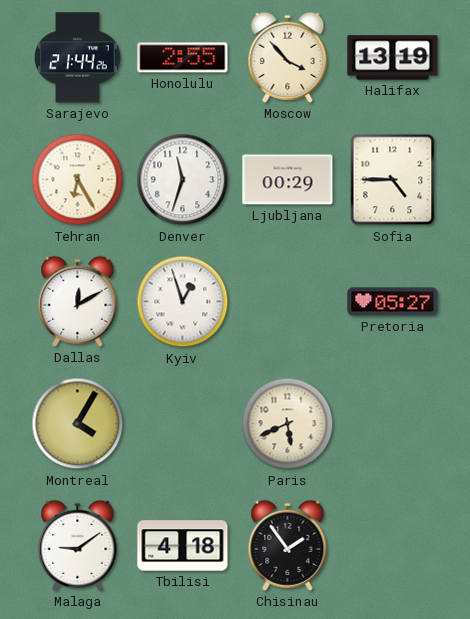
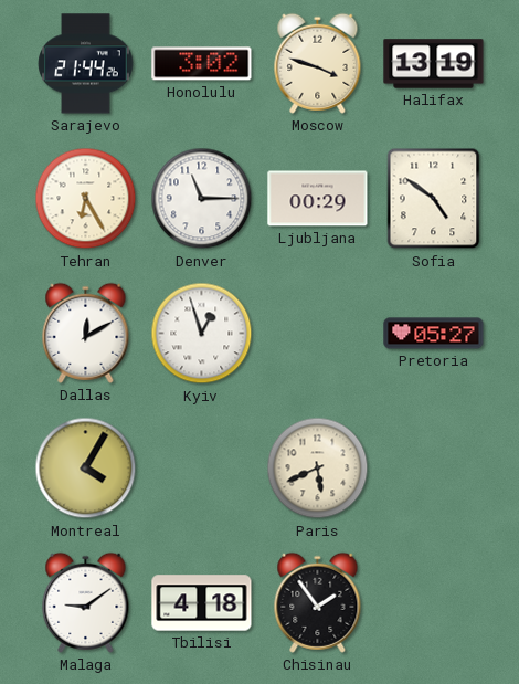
Honolulu: 2:55 -> 3:02 (202, 64)
Moscow: 3:53 -> 3:48 (318, 63)
Denver: 11:33 -> 11:15 (202, 199)
Sofia: 4:45 -> 4:51 (434, 199)
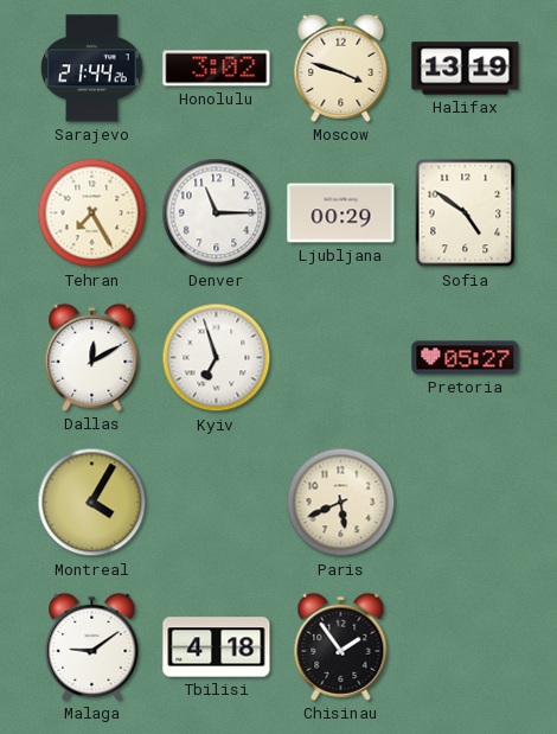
Tehran: 6:25 -> 7:25 (92, 213)
Kyiv: 12:57 -> 6:57 (217, 358)
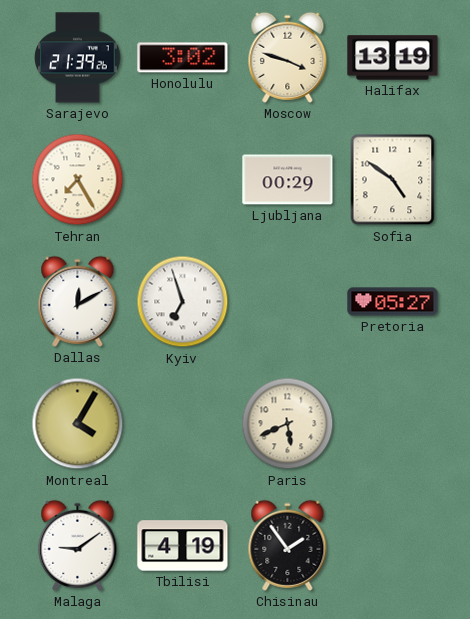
Sarajevo: 21:44 -> 21:39 (78, 58)
Denver: 11:15 -> none (217, 213)
Tbilisi: 4:18 -> 4:19 (183, 546)
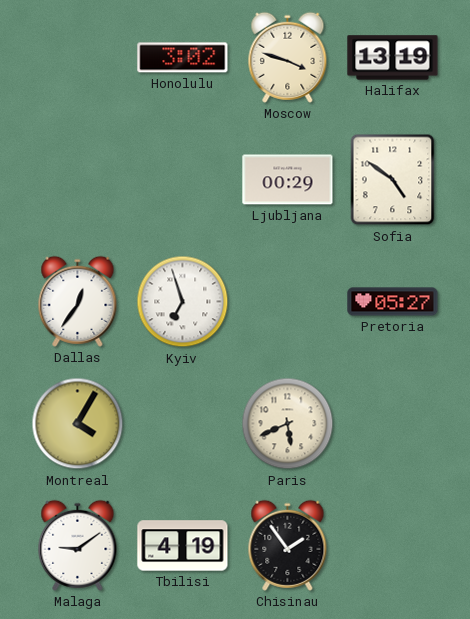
Sarajevo: 21:39 -> none (78, 58)
Tehran: 7:25 -> none (78, 180)
Dallas: 12:10 -> 12:36 (78, 301)
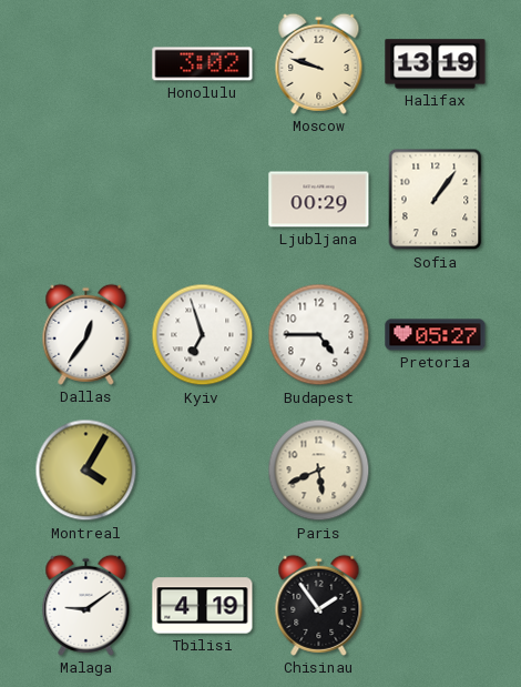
Moscow: 3:48 -> 9:48 (319, 63)
Sofia: 4:51 -> 1:06 (436, 200)
Budapest: none -> 4:45 (319, 335)
